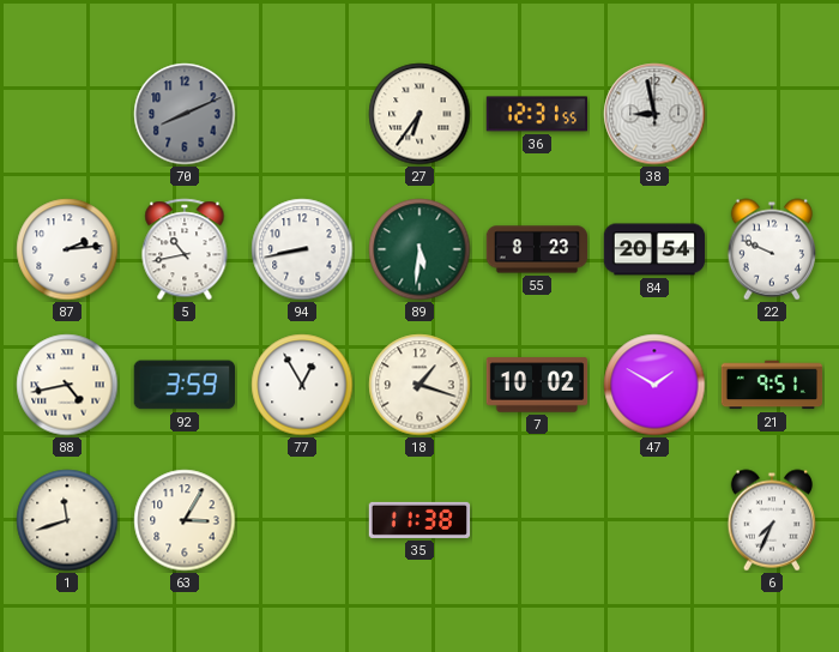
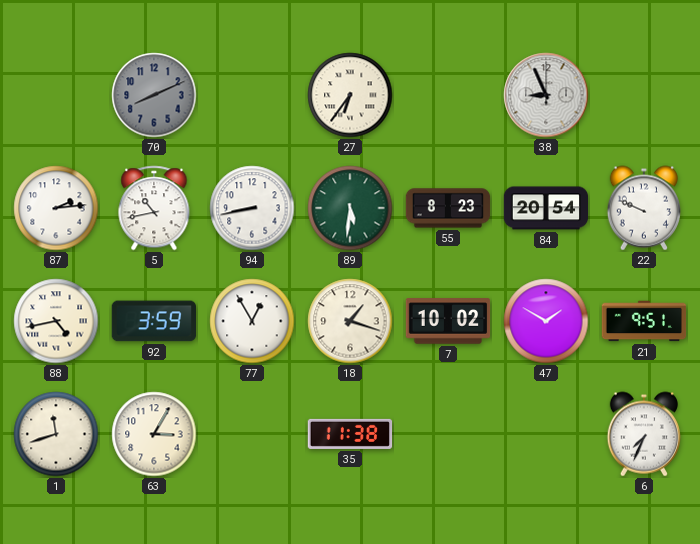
36: 12:31 -> none (536, 114)
38: 8:58 -> 8:56 (546, 95)
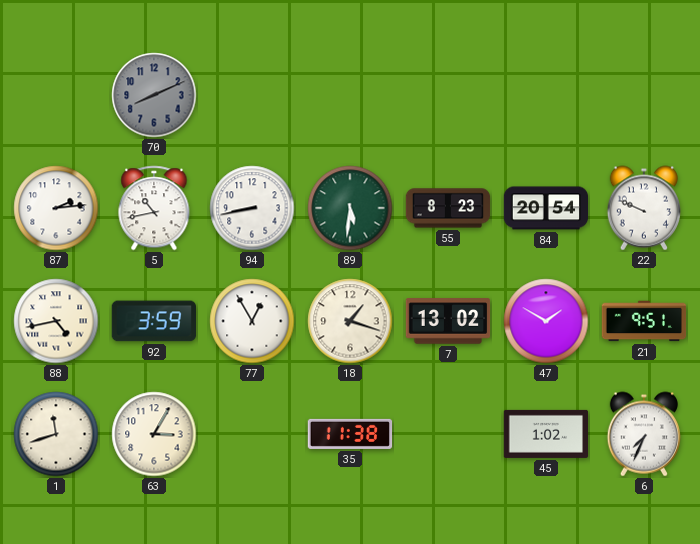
27: 6:36 -> none (350, 95)
38: 8:56 -> none (546, 95)
7: 10:02 -> 13:02 (448, 321)
45: none -> 1:02 (546, 434)
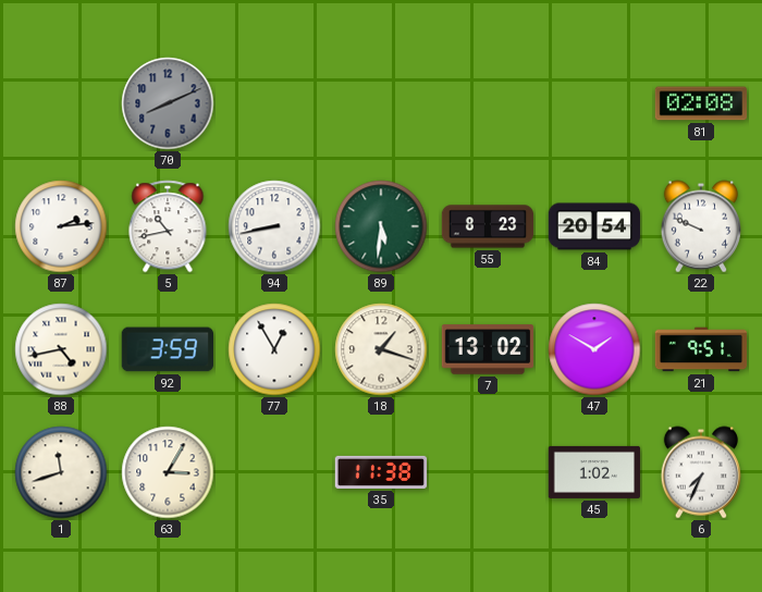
81: none -> 02:08 (701, 103)
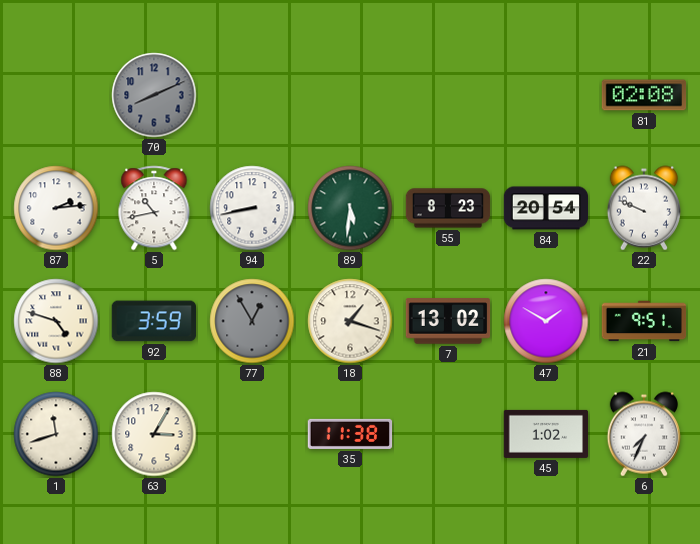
88: 4:43 -> 4:48 (56, 321)
77 dial: white -> grey (252, 321)
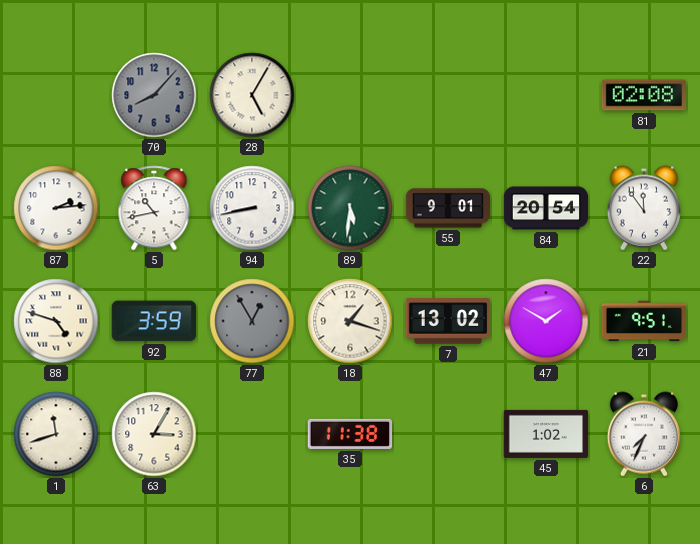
70: 8:11 -> 8:07 (154, 95)
28: none -> 5:05 (252, 95)
55: 8:23 -> 9:01 (448, 208)
22: 9:49 -> 11:54 (643, 208)
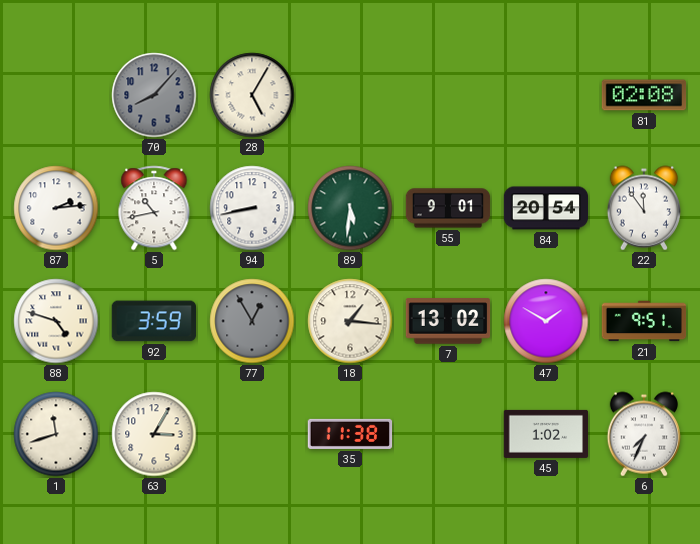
18: 1:18 -> 1:16 (350, 321)
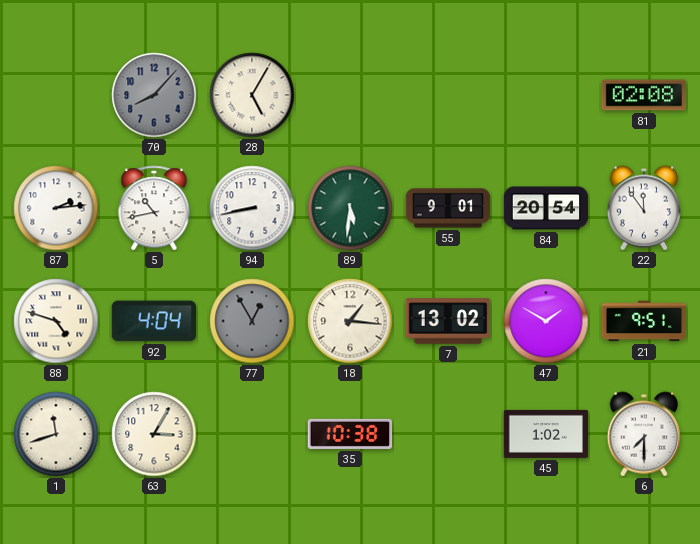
92: 3:59 -> 4:04 (153, 321)
35: 11:38 -> 10:38 (350, 434)
6: 7:34 -> 7:30 (643, 434)
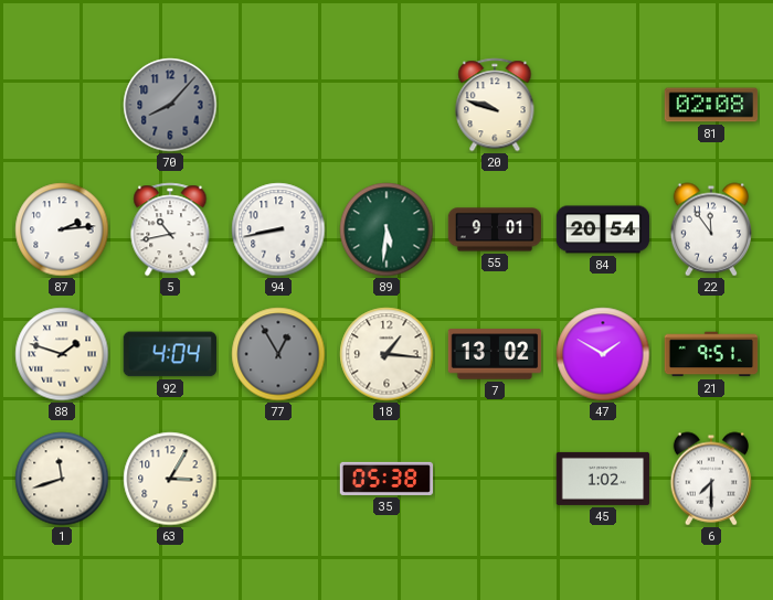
28: 5:05 -> none (252, 95)
20: none -> 9:48 (495, 105)
88: 4:48 -> 1:48 (62, 354)
35: 10:38 -> 05:38 (386, 479)
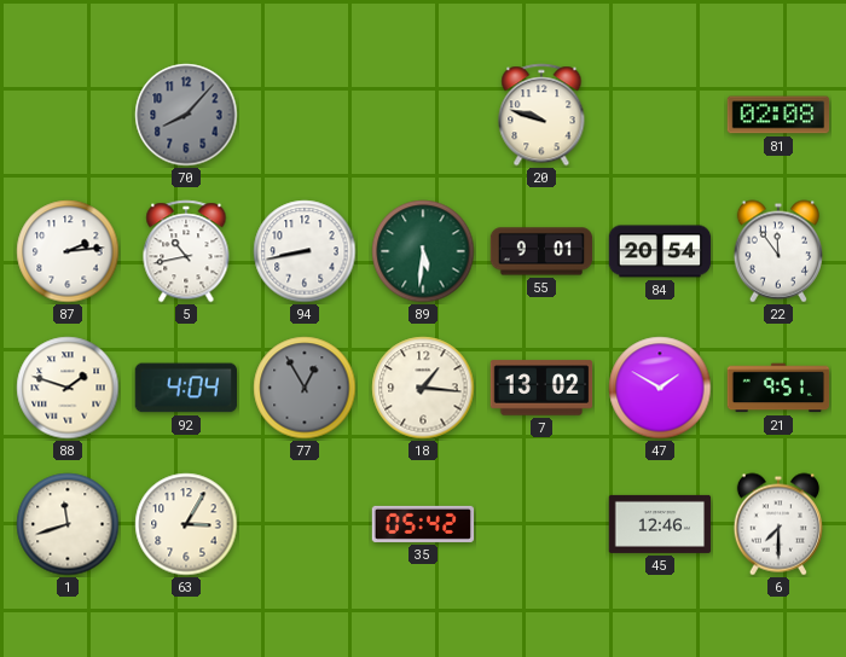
35: 05:38 -> 05:42 (423, 524)
45: 1:02 -> 12:46 (660, 524)
